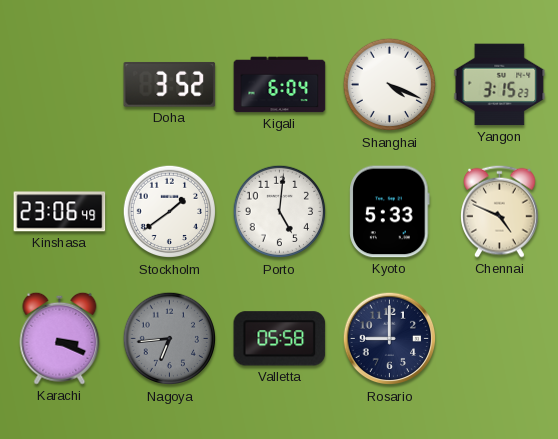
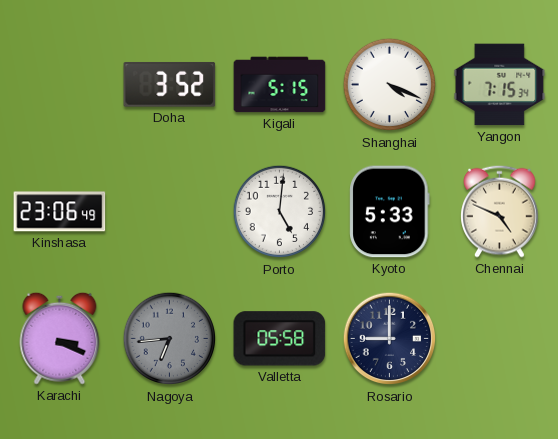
Kigali: 6:04 -> 5:15 (280, 85)
Yangon: 3:15 -> 7:15 (500, 85)
Stockholm: 1:39 -> none (170, 212)
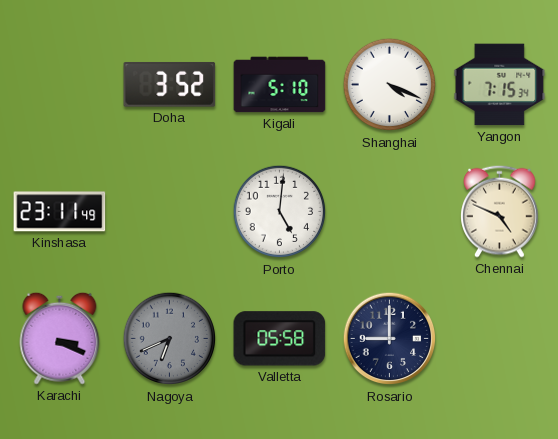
Kigali: 5:15 -> 5:10 (280, 85)
Kinshasa: 23:06 -> 23:11 (60, 212)
Kyoto: 5:33 -> none (390, 212)
Nagoya: 6:44 -> 6:41 (170, 339)
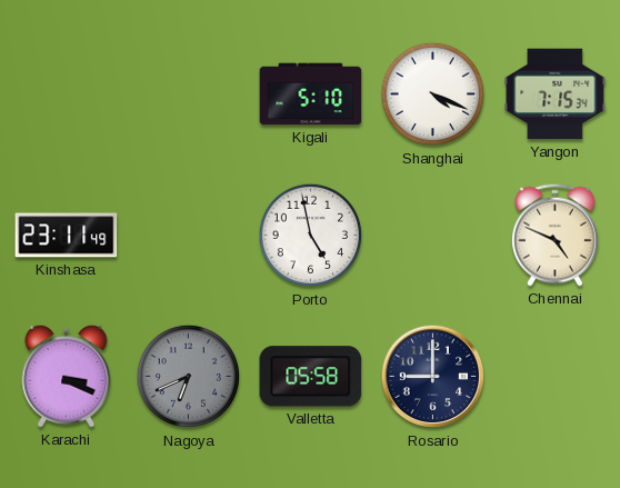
Doha: 3:52 -> none (170, 85)
Porto: 5:01 -> 4:58 (311, 236)
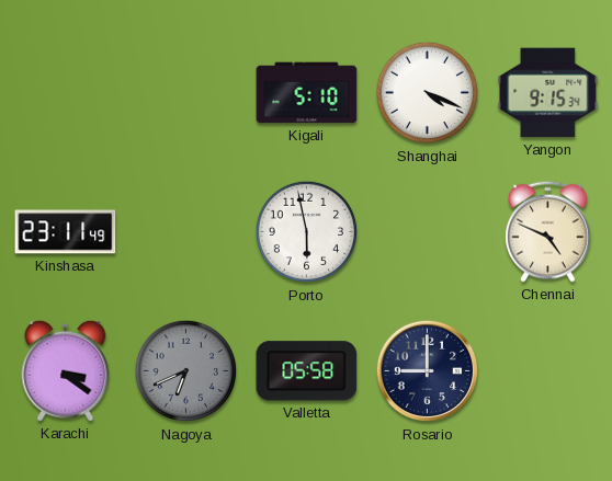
Yangon: 7:15 -> 9:15 (548, 93)
Porto: 4:58 -> 5:58 (307, 232)
Karachi: 3:19 -> 3:21 (66, 370)
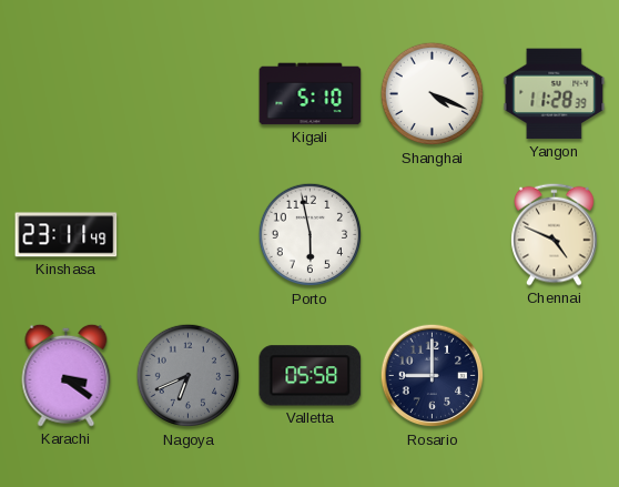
Yangon: 9:15 -> 11:28 (555, 94)
